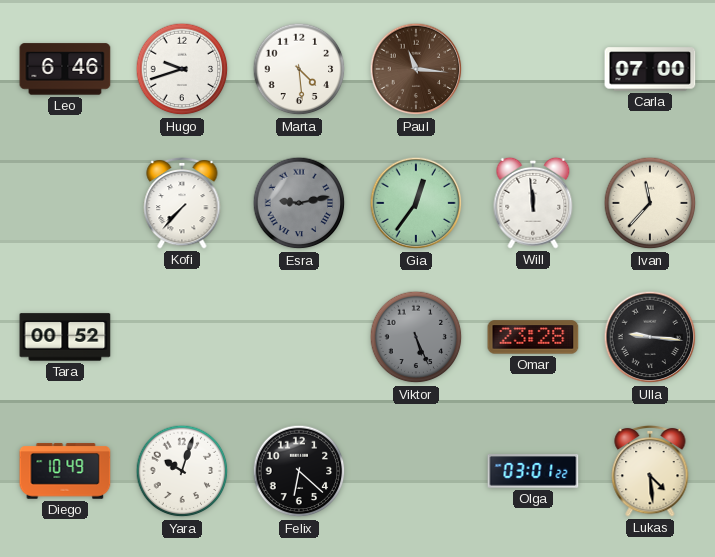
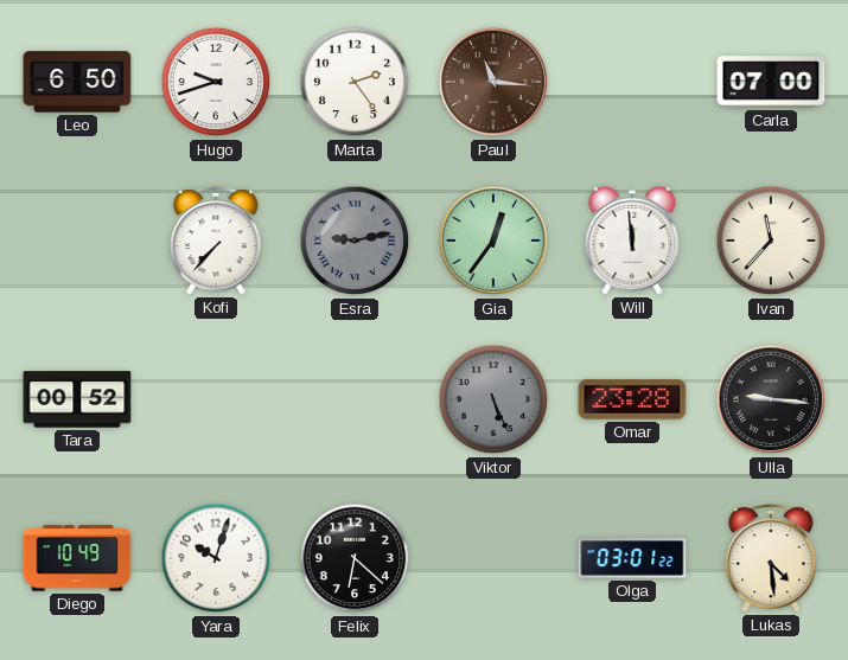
Leo: 6:46 -> 6:50 (77, 82)
Marta: 4:29 -> 2:24 (355, 82)
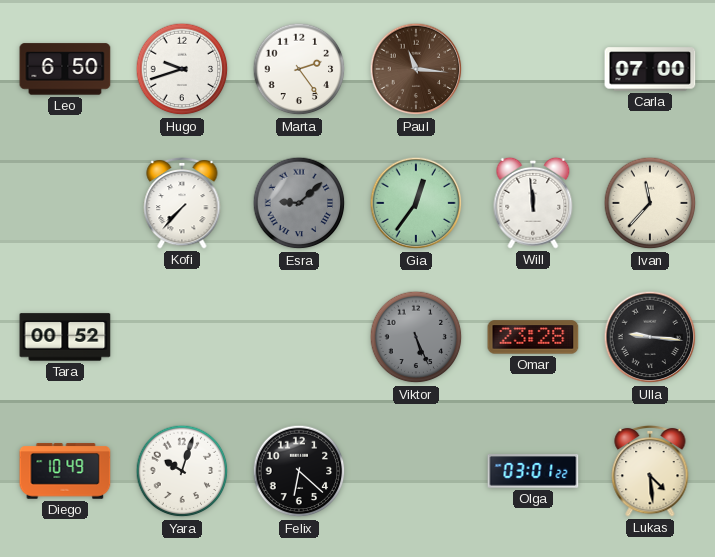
Esra: 9:13 -> 9:08 (299, 203)
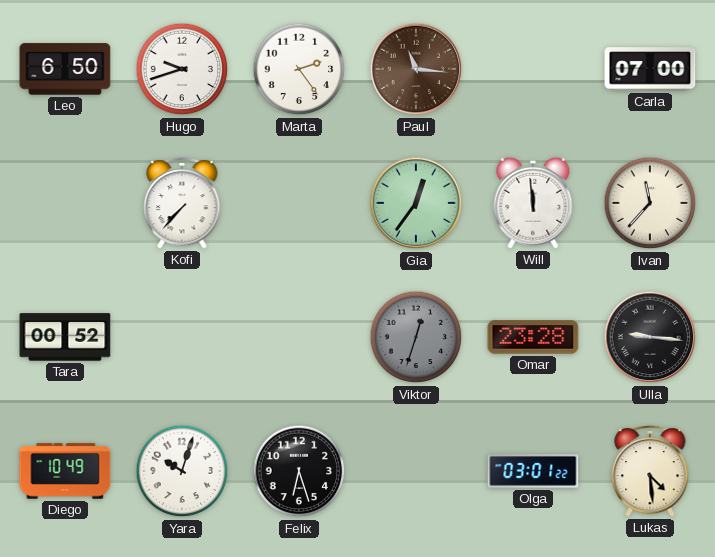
Esra: 9:08 -> none (299, 203)
Viktor: 5:26 -> 12:33 (416, 337)
Felix: 6:22 -> 6:27 (299, 471)
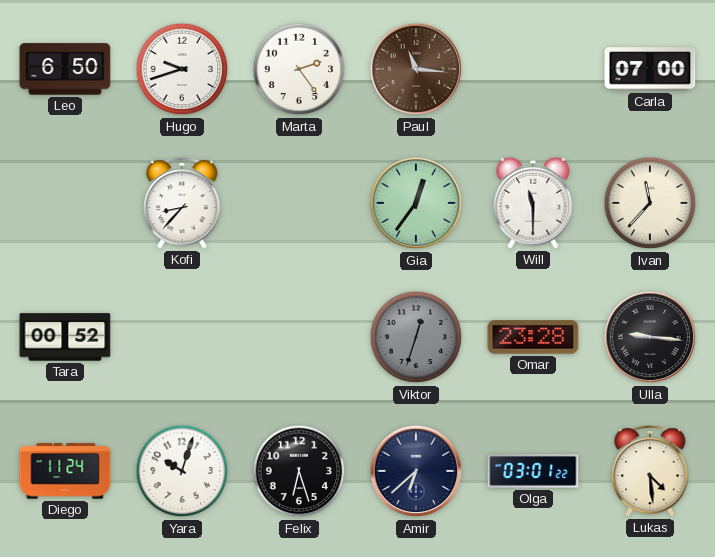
Kofi: 7:37 -> 8:37 (182, 203)
Will: 11:59 -> 11:30 (533, 203)
Diego: 10:49 -> 11:24 (65, 471)
Amir: none -> 6:38 (416, 471)
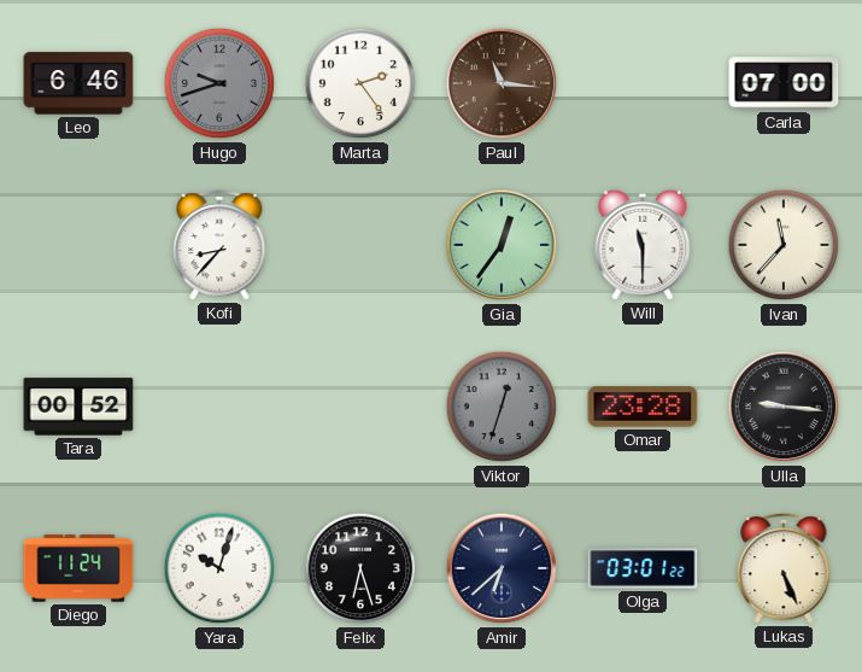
Leo: 6:50 -> 6:46 (78, 83)
Hugo dial: white -> grey (219, 83)
Lukas: 4:29 -> 5:26 (784, 568)
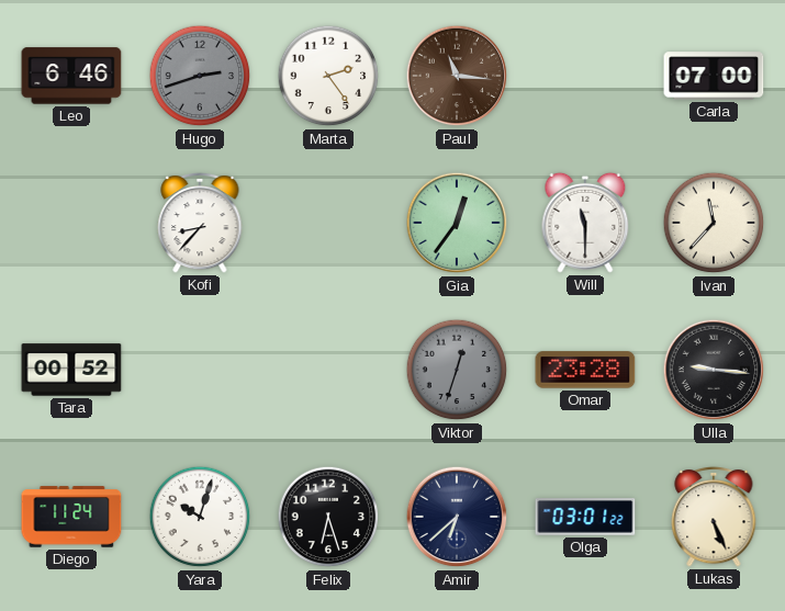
Hugo: 9:42 -> 2:42 (200, 76)
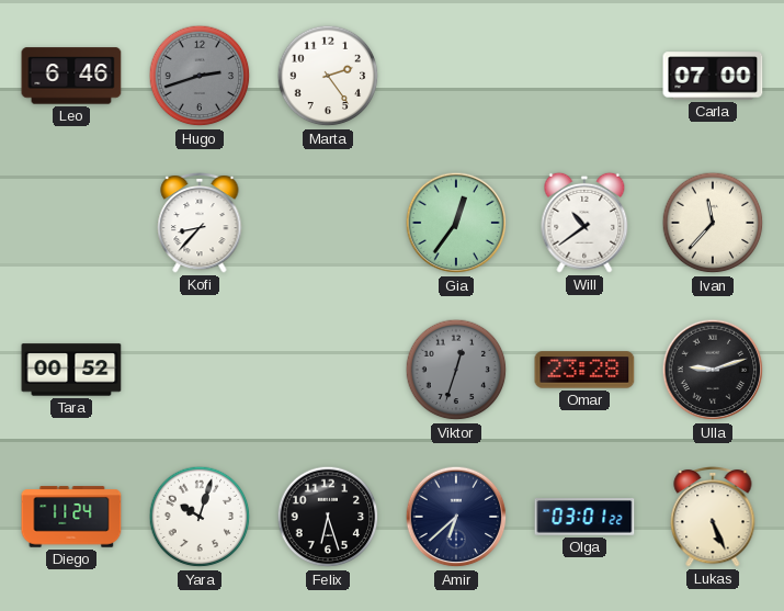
Paul: 11:16 -> none (457, 76)
Will: 11:30 -> 10:39 (584, 223)
Ulla: 9:16 -> 9:12 (713, 370)
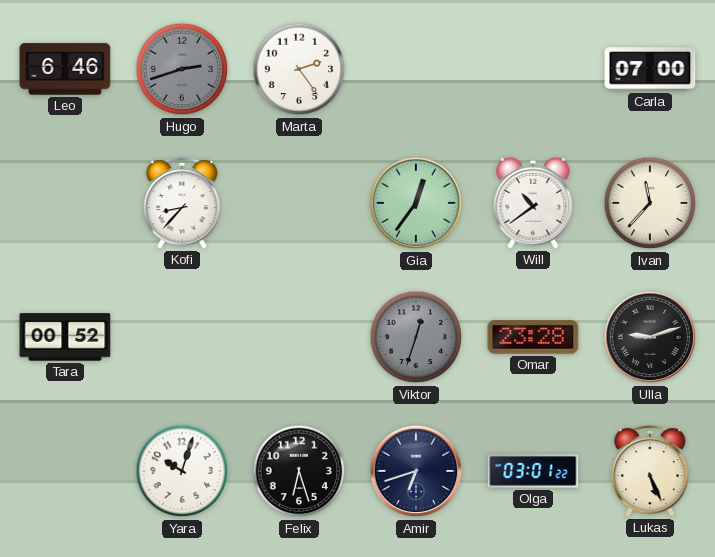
Diego: 11:24 -> none (71, 517)
Amir: 6:38 -> 6:42 (416, 471)
